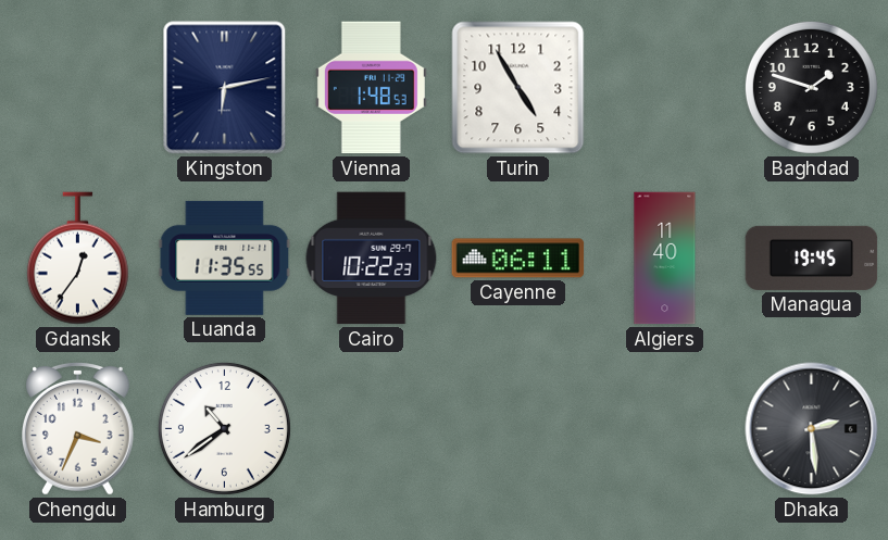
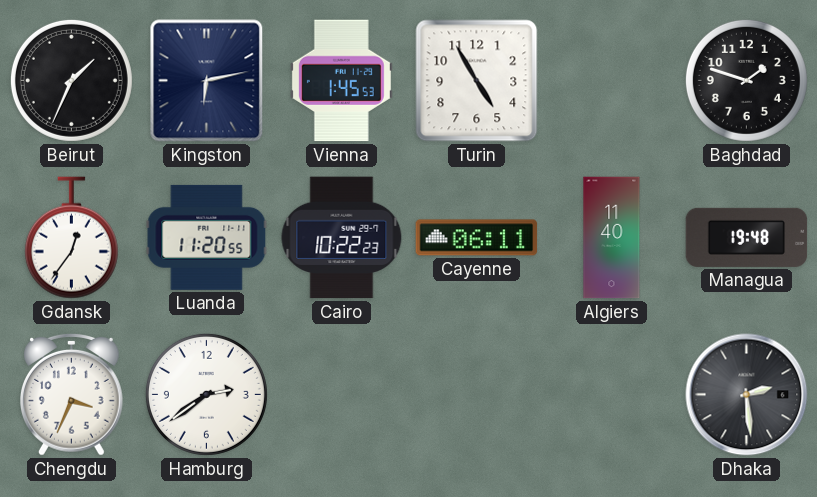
Beirut: none -> 1:34 (71, 80)
Vienna: 1:48 -> 1:45 (341, 81)
Luanda: 11:35 -> 11:20 (207, 237)
Managua: 19:45 -> 19:48 (747, 237)
Hamburg: 10:39 -> 2:39 (206, 394)
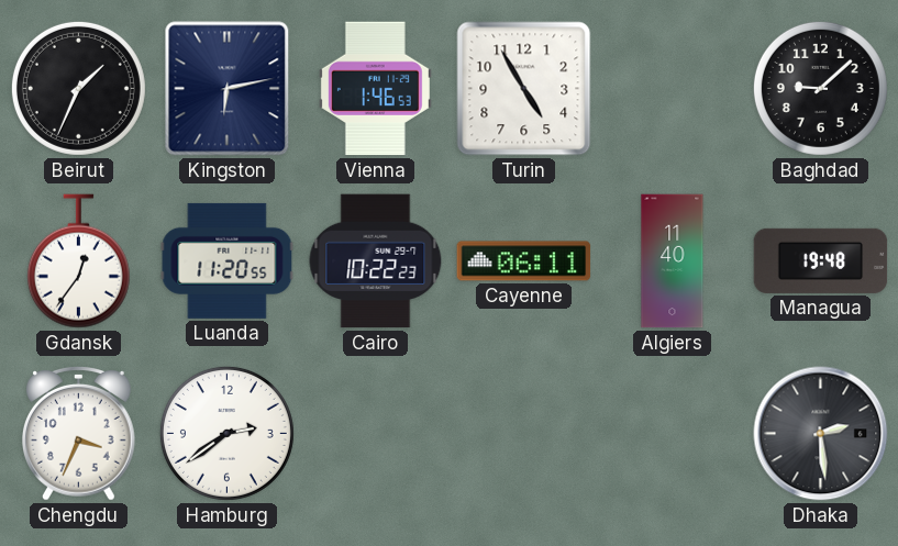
Vienna: 1:45 -> 1:46 (375, 89)
Baghdad: 1:48 -> 9:08 (820, 88)
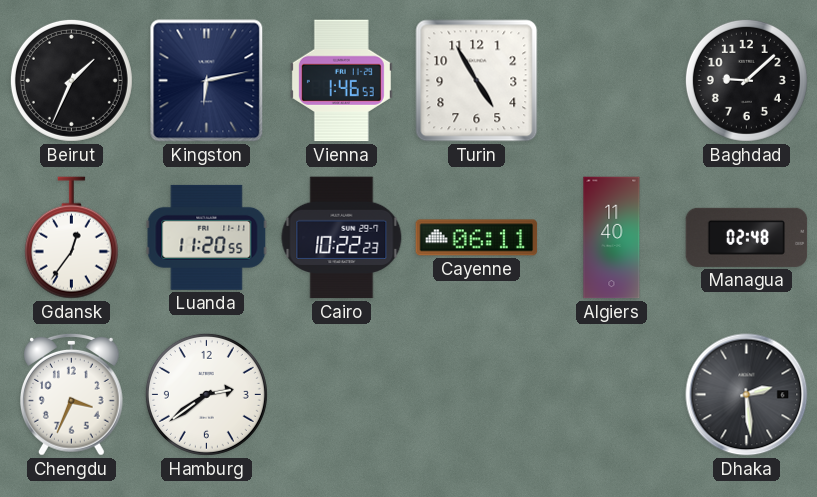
Managua: 19:48 -> 02:48 (747, 237)
